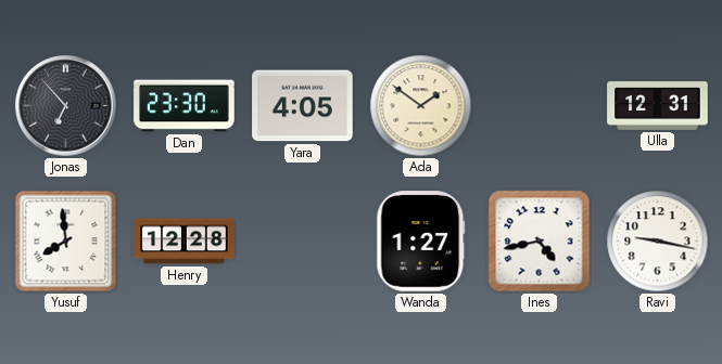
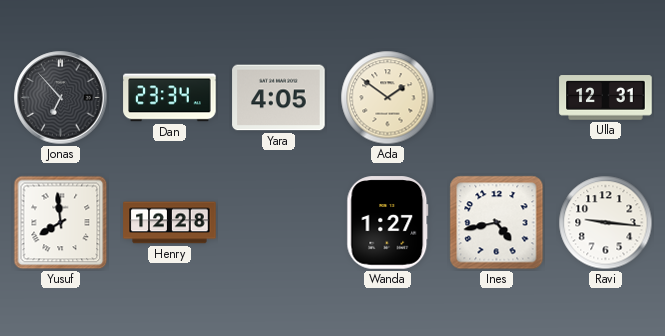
Dan: 23:30 -> 23:34 (170, 98)
Ravi: 9:17 -> 9:16 (606, 223)
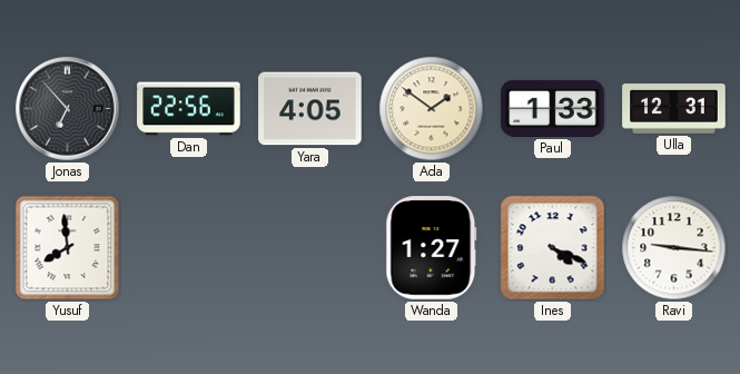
Dan: 23:34 -> 22:56 (189, 109)
Paul: none -> 1:33 (553, 108)
Henry: 12:28 -> none (170, 223)
Ines: 4:43 -> 4:19 (553, 248)
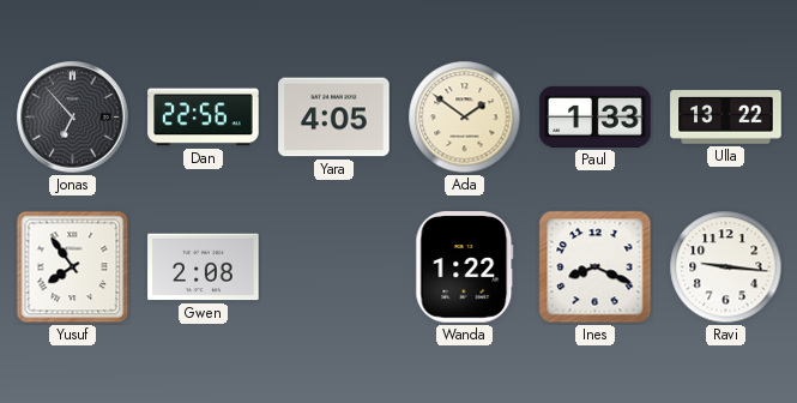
Ulla: 12:31 -> 13:22 (726, 118)
Yusuf: 7:59 -> 7:54 (73, 267)
Gwen: none -> 2:08 (204, 267)
Wanda: 1:27 -> 1:22 (465, 267)
Ines: 4:19 -> 8:19 (596, 267)
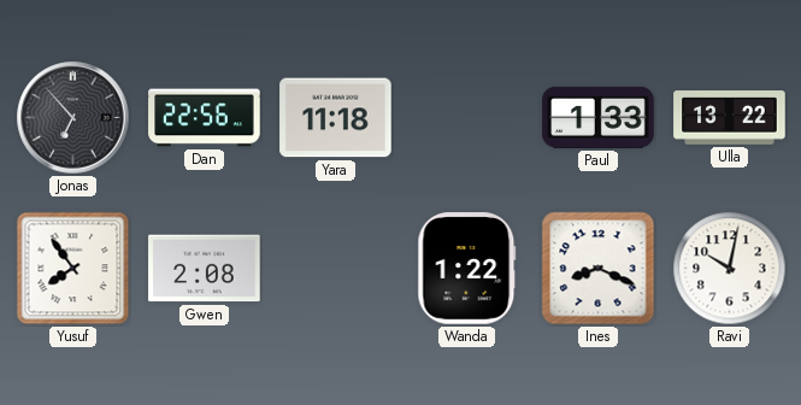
Yara: 4:05 -> 11:18 (336, 118)
Ada: 1:51 -> none (465, 118)
Ravi: 9:16 -> 10:02 (730, 269)
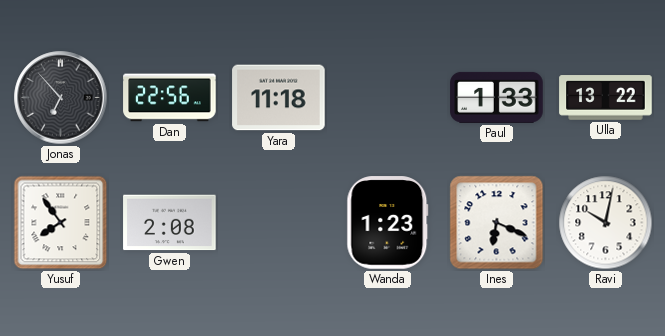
Wanda: 1:22 -> 1:23 (388, 223)
Ines: 8:19 -> 6:19 (497, 223)
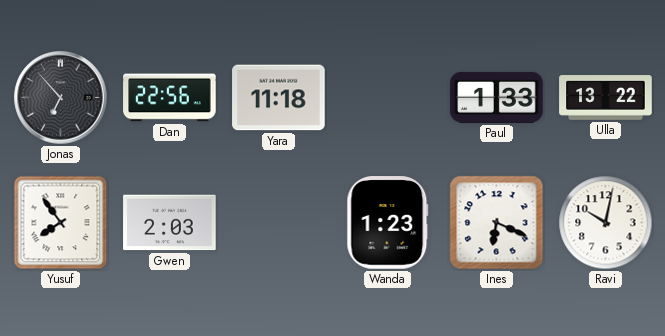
Gwen: 2:08 -> 2:03 (170, 223)
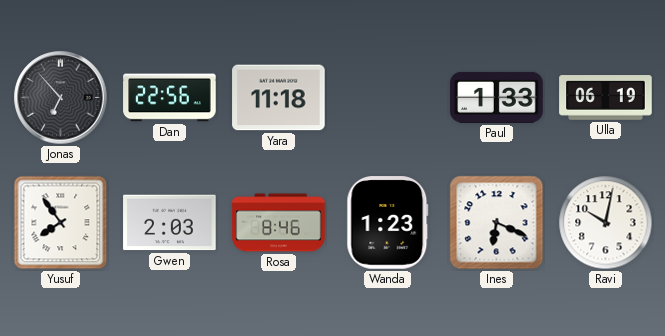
Ulla: 13:22 -> 06:19 (606, 98)
Rosa: none -> 8:46 (279, 223)
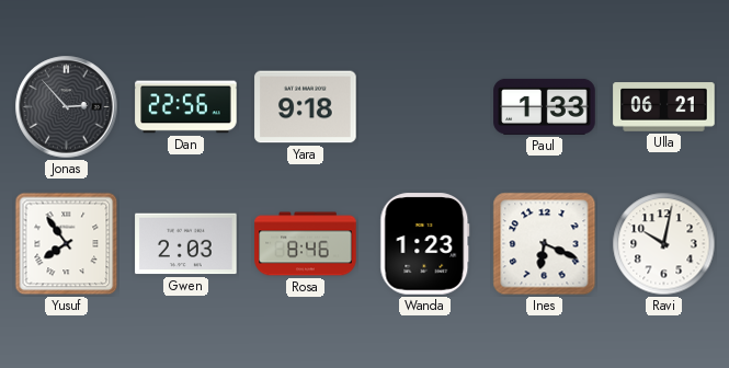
Jonas: 6:53 -> 2:53 (67, 107)
Yara: 11:18 -> 9:18 (306, 107)
Ulla: 06:19 -> 06:21 (664, 107)
